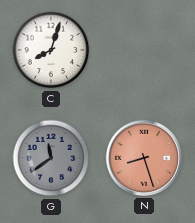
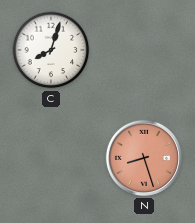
G: 11:39 -> none (51, 158)
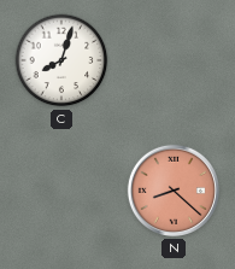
N: 8:27 -> 8:22 (174, 191)
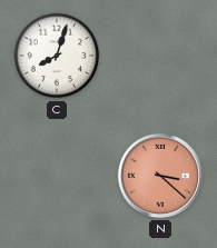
N: 8:22 -> 3:22 (160, 176)
